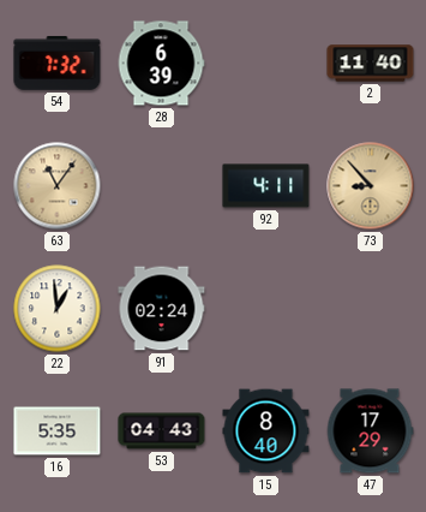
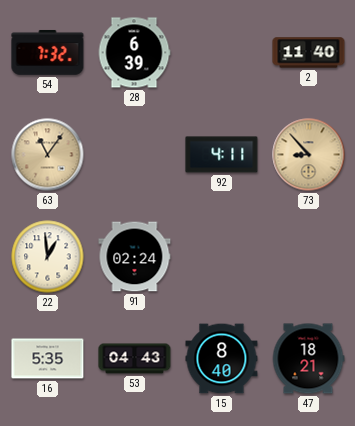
47: 17:29 -> 18:21 (308, 359)
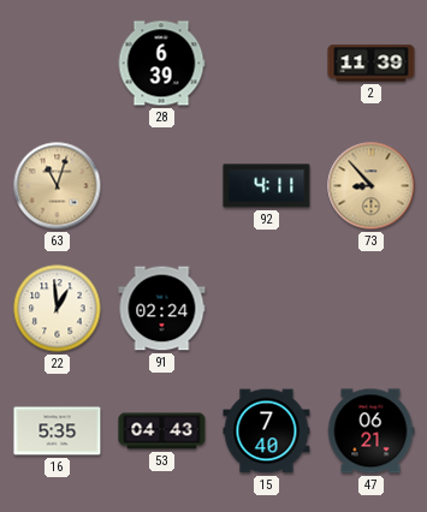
54: 7:32 -> none (48, 52)
2: 11:40 -> 11:39 (372, 64)
63: 11:06 -> 11:03 (58, 186)
15: 8:40 -> 7:40 (267, 431)
47: 18:21 -> 06:21 (370, 431)
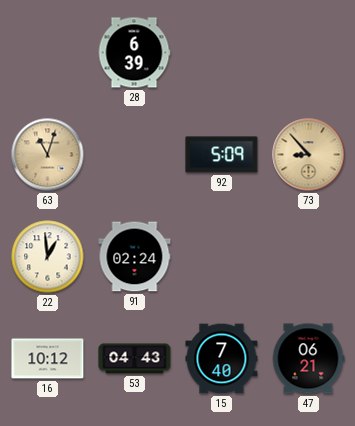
2: 11:39 -> none (372, 64)
92: 4:11 -> 5:09 (222, 155)
16: 5:35 -> 10:12 (48, 359)
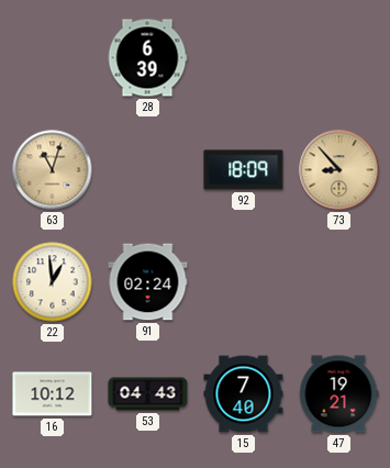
92: 5:09 -> 18:09 (244, 170)
47: 06:21 -> 19:21 (338, 394)
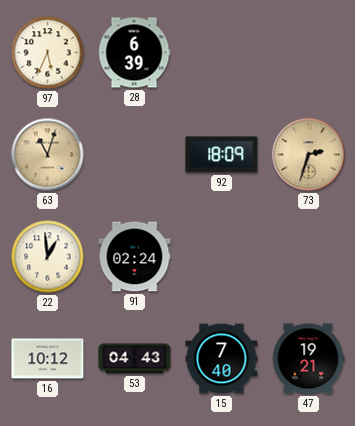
97: none -> 5:34 (48, 53)
73: 8:53 -> 2:33 (309, 155)
